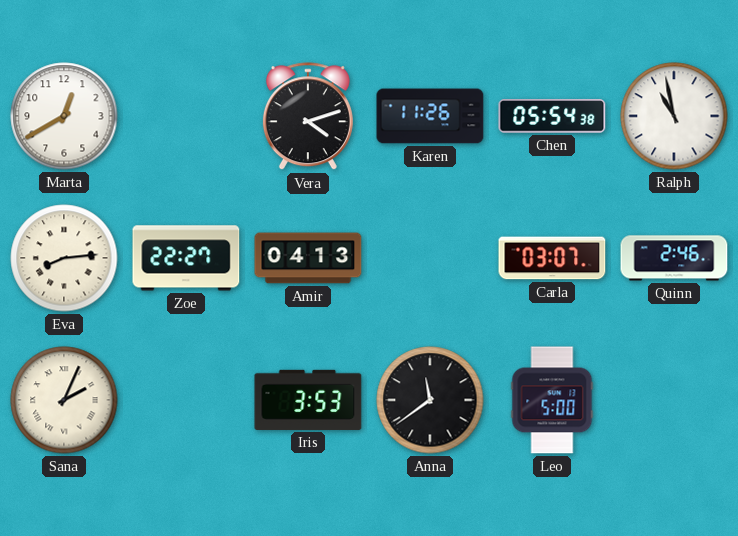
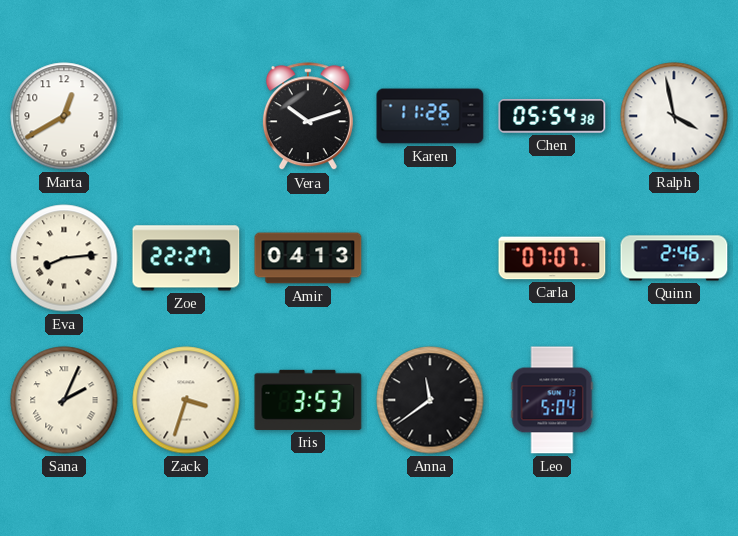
Vera: 4:12 -> 10:12 (308, 117)
Ralph: 10:58 -> 3:58 (674, 116)
Carla: 03:07 -> 07:07 (552, 258)
Zack: none -> 3:33 (186, 400)
Leo: 5:00 -> 5:04 (552, 400)
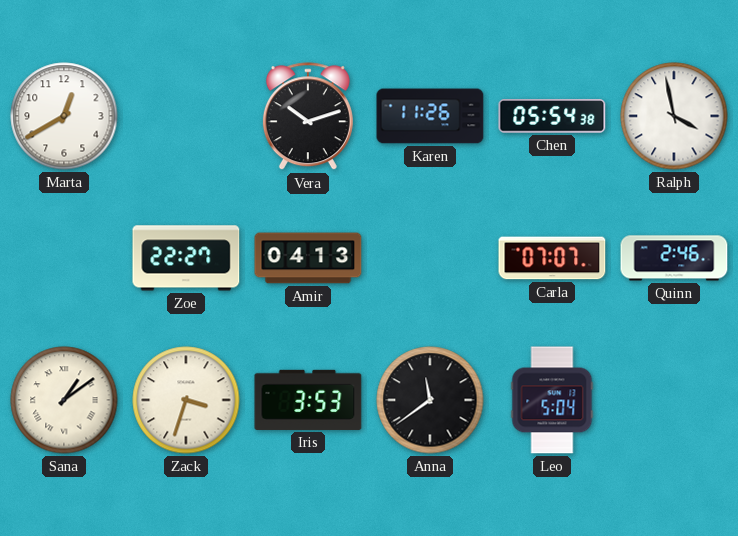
Eva: 8:14 -> none (64, 258)
Sana: 2:04 -> 1:09 (64, 400)
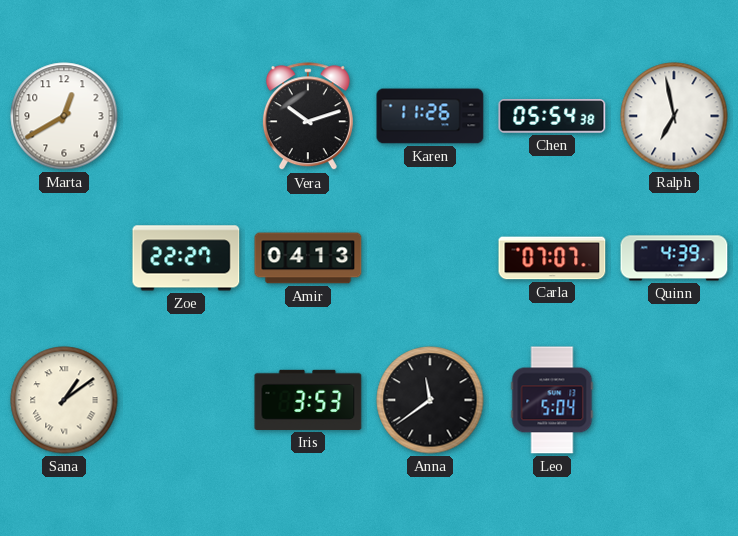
Ralph: 3:58 -> 6:58 (674, 116)
Quinn: 2:46 -> 4:39 (674, 258)
Zack: 3:33 -> none (186, 400)
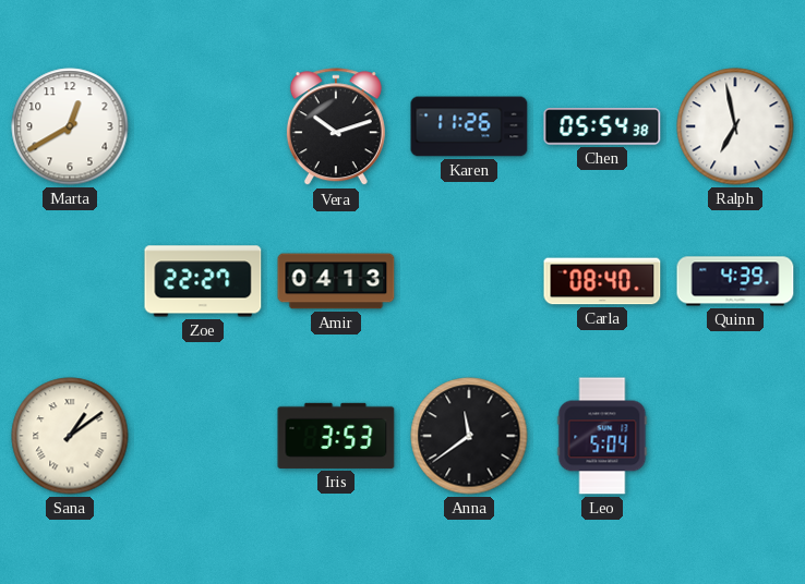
Carla: 07:07 -> 08:40 (602, 281)
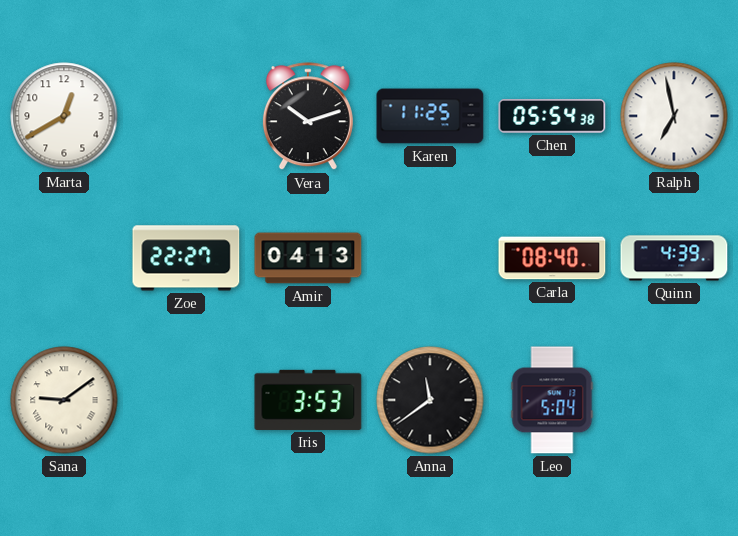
Karen: 11:26 -> 11:25 (430, 116)
Sana: 1:09 -> 9:09 (64, 400)
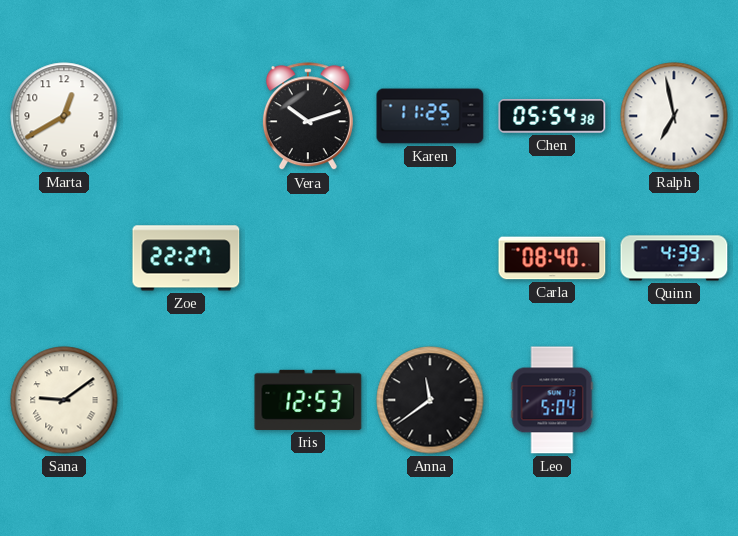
Amir: 04:13 -> none (308, 258)
Iris: 3:53 -> 12:53 (308, 400)
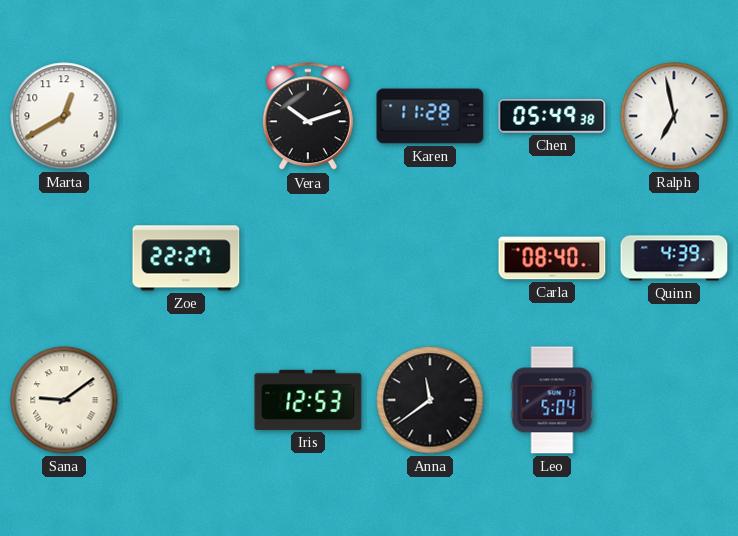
Karen: 11:25 -> 11:28 (430, 116)
Chen: 05:54 -> 05:49 (552, 116)
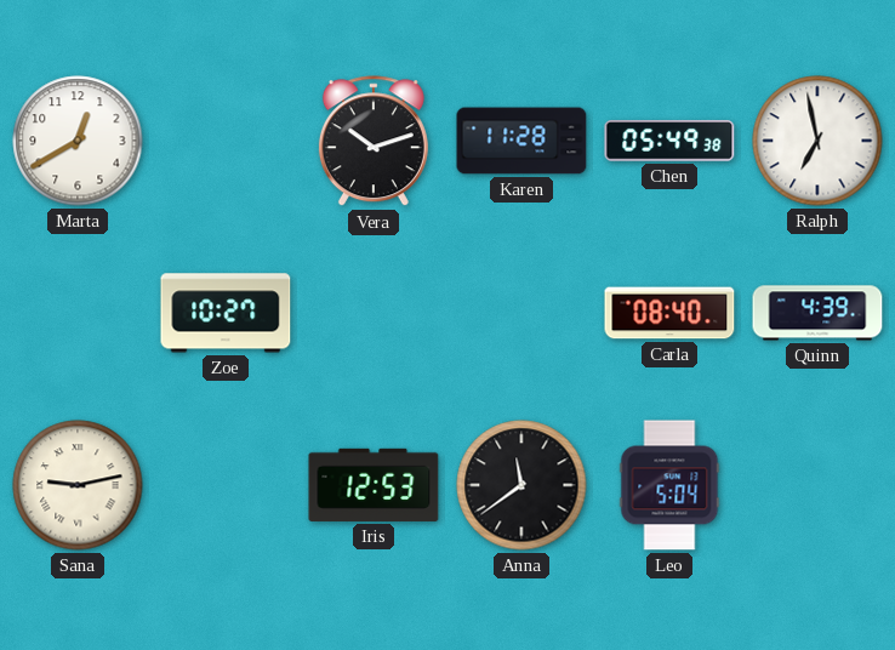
Zoe: 22:27 -> 10:27 (226, 313)
Sana: 9:09 -> 9:13 (78, 485)
